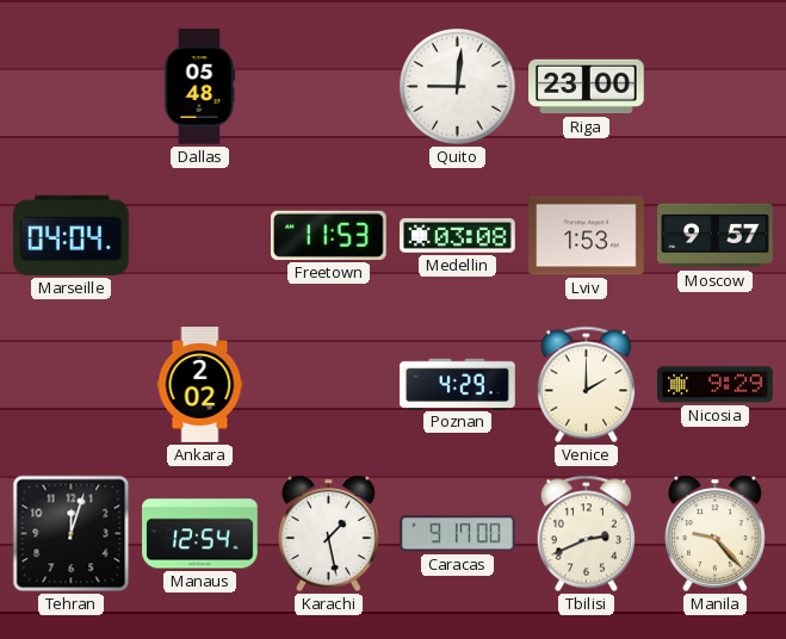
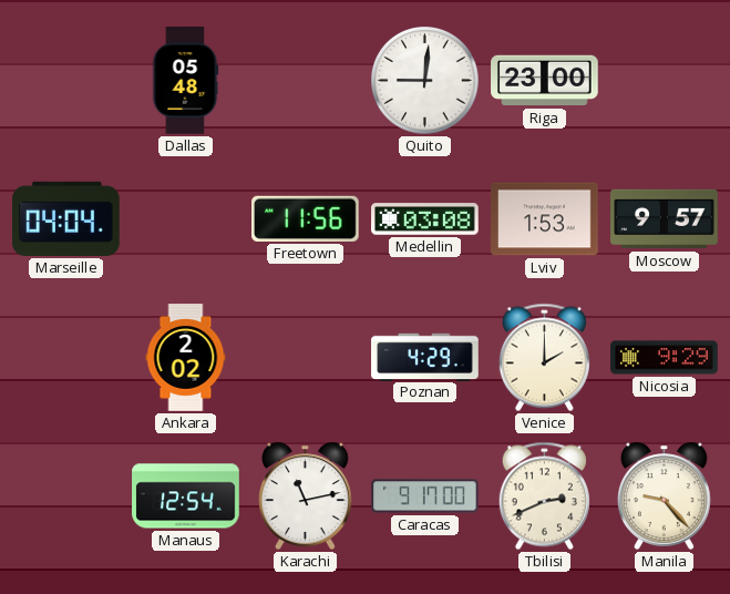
Freetown: 11:53 -> 11:56 (306, 218)
Tehran: 12:03 -> none (72, 534)
Karachi: 1:28 -> 11:13 (306, 495)
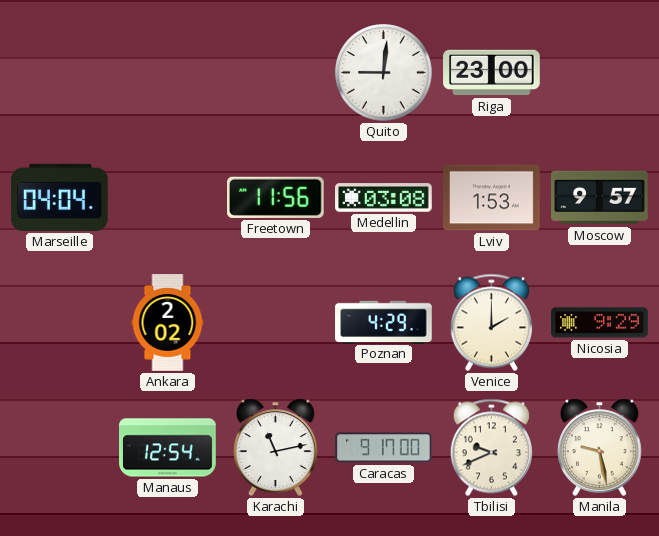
Dallas: 05:48 -> none (186, 81)
Tbilisi: 2:41 -> 9:41 (491, 448)
Manila: 9:23 -> 9:28 (600, 447)
